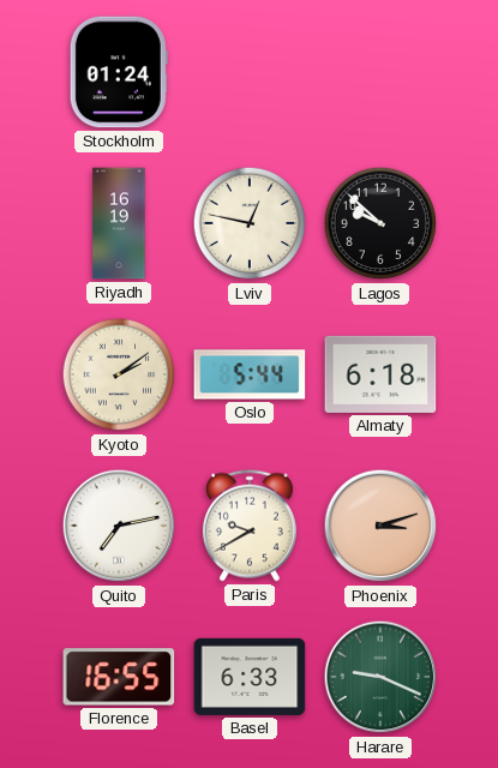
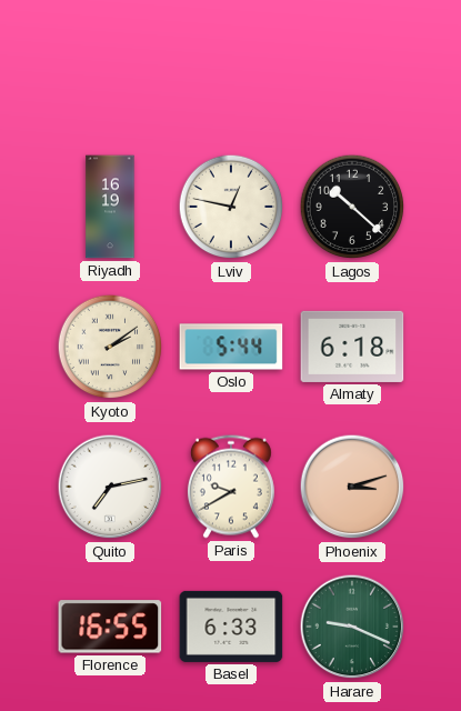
Stockholm: 01:24 -> none (119, 72)
Lagos: 9:52 -> 10:22 (352, 207)
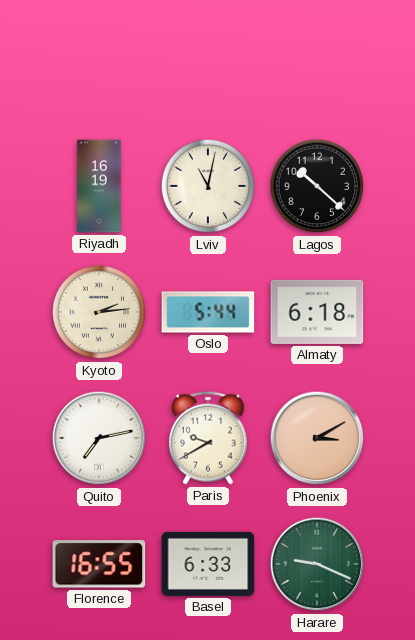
Lviv: 12:47 -> 11:02 (208, 186)
Kyoto: 2:09 -> 2:14 (99, 312)
Phoenix: 3:12 -> 3:10 (317, 438)
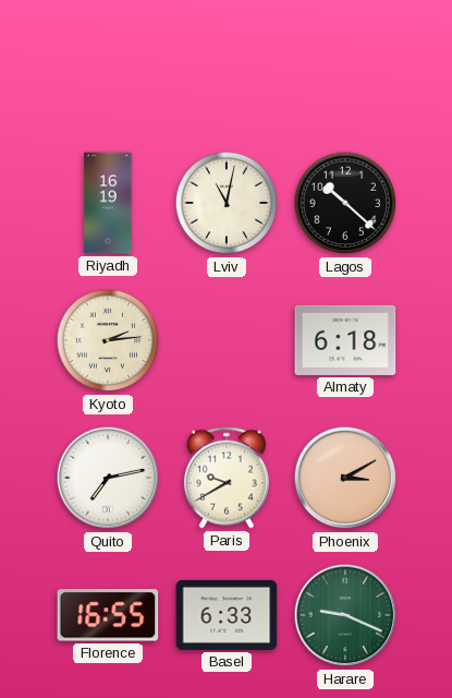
Oslo: 5:44 -> none (208, 312)
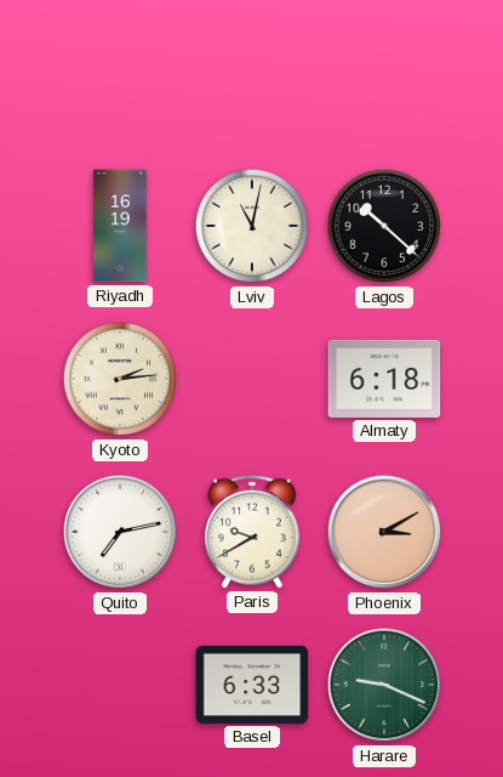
Florence: 16:55 -> none (108, 615)
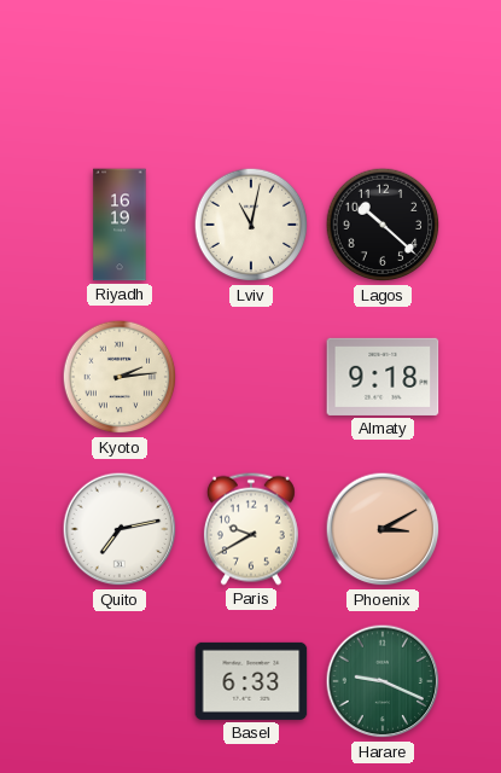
Almaty: 6:18 -> 9:18 (383, 377)
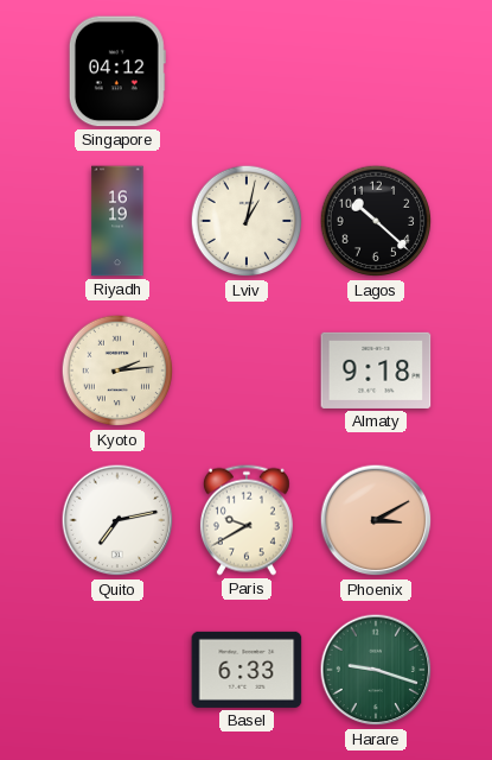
Singapore: none -> 04:12 (117, 71)
Lviv: 11:02 -> 1:02 (247, 221)
Harare: 9:19 -> 9:18 (376, 670)
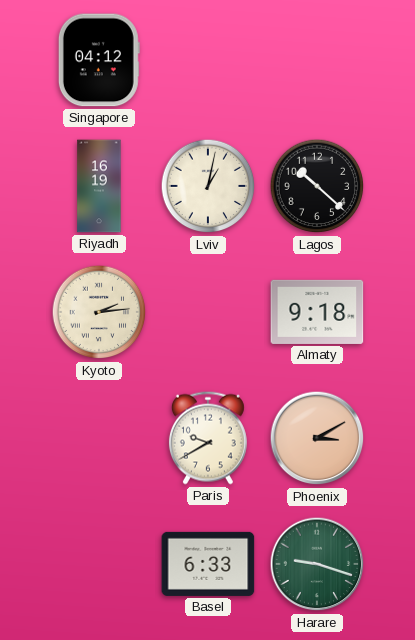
Quito: 7:13 -> none (117, 520)
